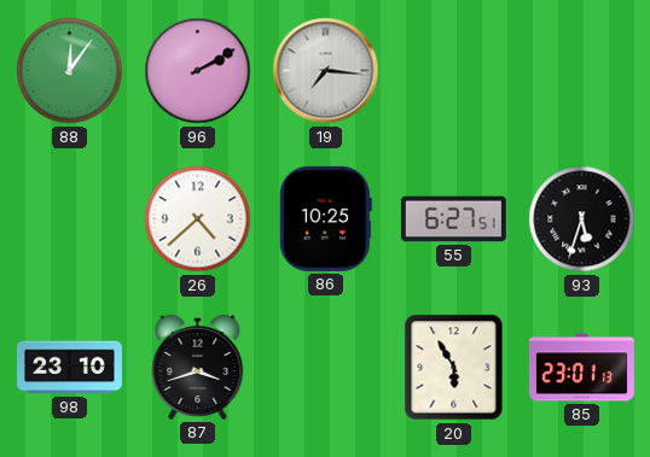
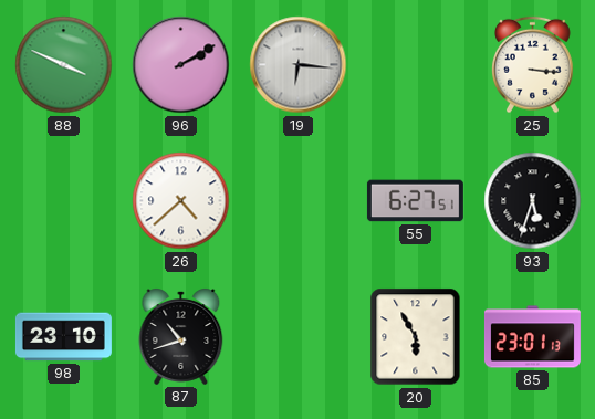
88: 12:06 -> 3:49 (64, 65)
19: 7:16 -> 6:16 (299, 65)
25: none -> 3:16 (533, 65)
86: 10:25 -> none (325, 218)
87: 3:42 -> 10:42 (181, 337)
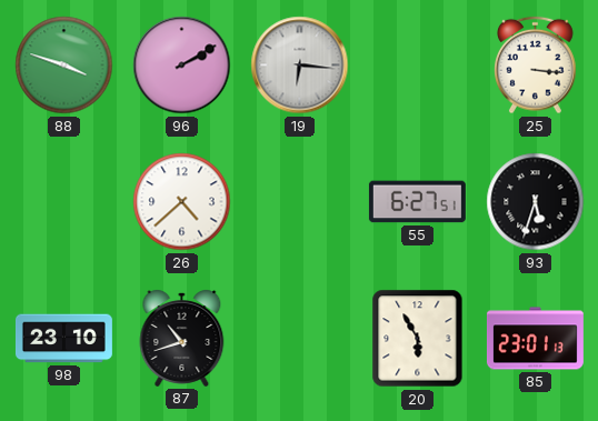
88: 3:49 -> 3:48 (64, 66)
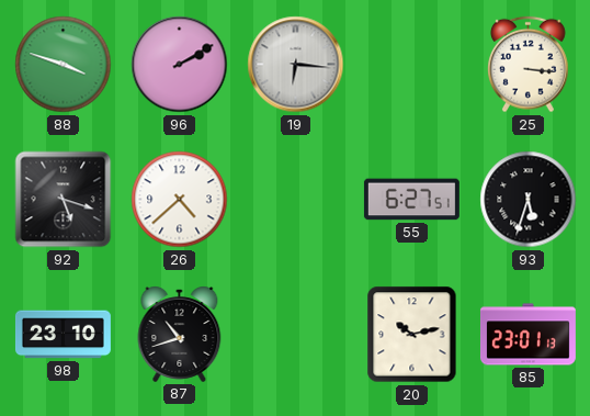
92: none -> 5:18 (64, 200)
20: 5:55 -> 10:13 (412, 335)
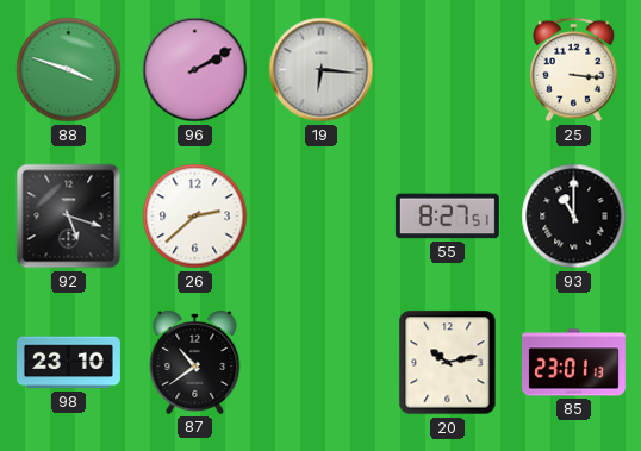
26: 4:38 -> 2:38 (195, 217)
55: 6:27 -> 8:27 (447, 217)
93: 5:33 -> 11:00 (574, 217)
87: 10:42 -> 10:39 (195, 363)
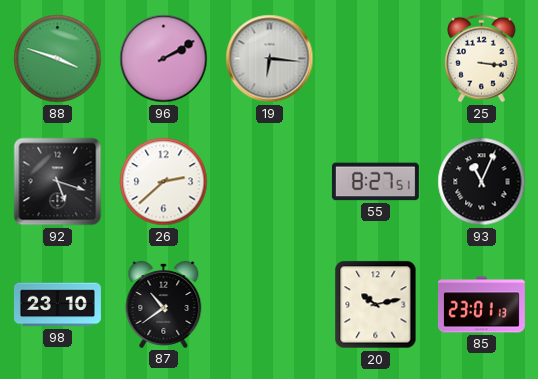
93: 11:00 -> 11:04 (482, 182)
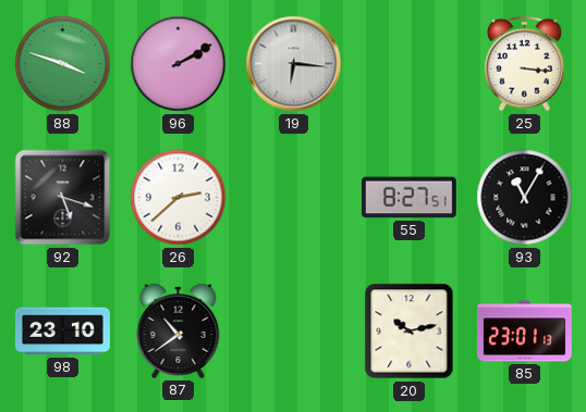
93: 11:04 -> 11:05 (525, 198)
